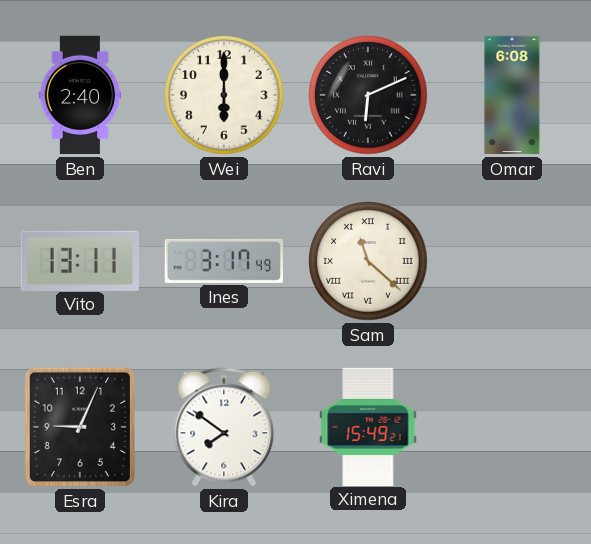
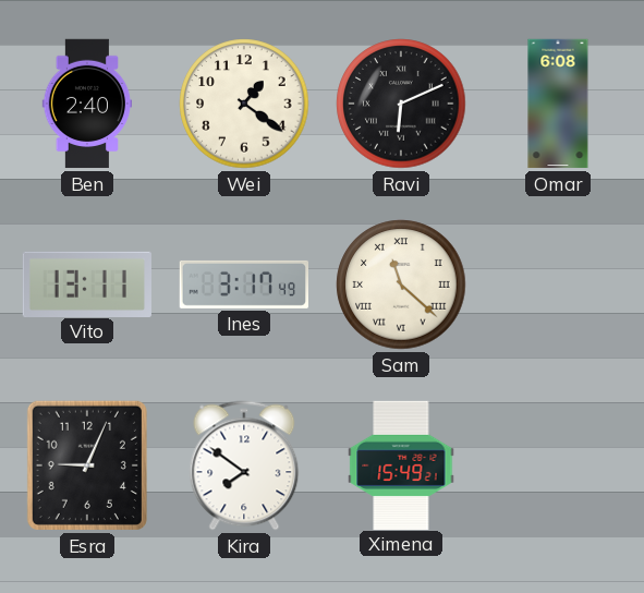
Wei: 6:00 -> 1:21 (244, 104)
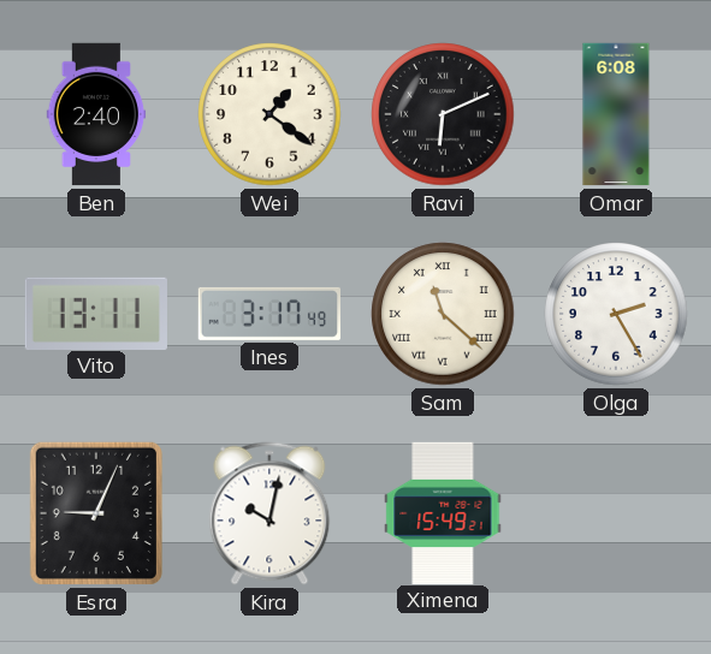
Olga: none -> 2:25 (616, 314)
Kira: 7:51 -> 10:02 (269, 513)
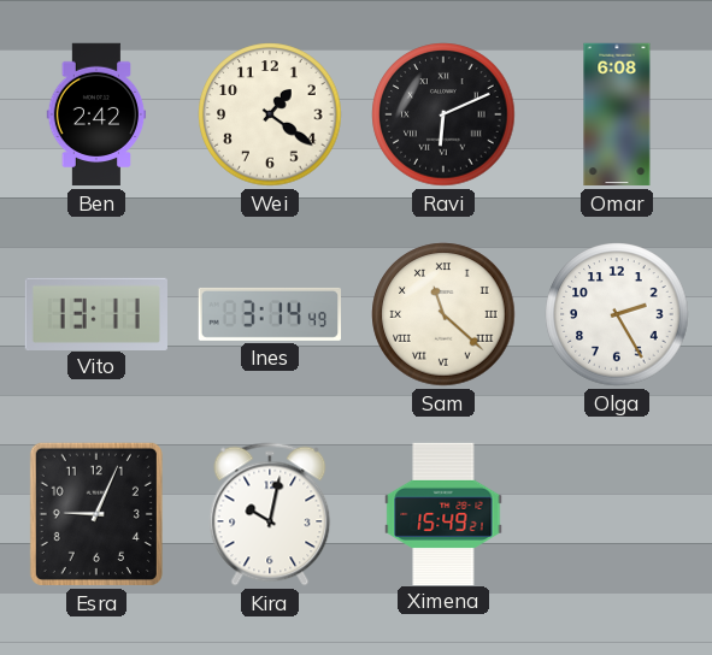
Ben: 2:40 -> 2:42 (96, 114)
Ines: 3:17 -> 3:14 (269, 314)
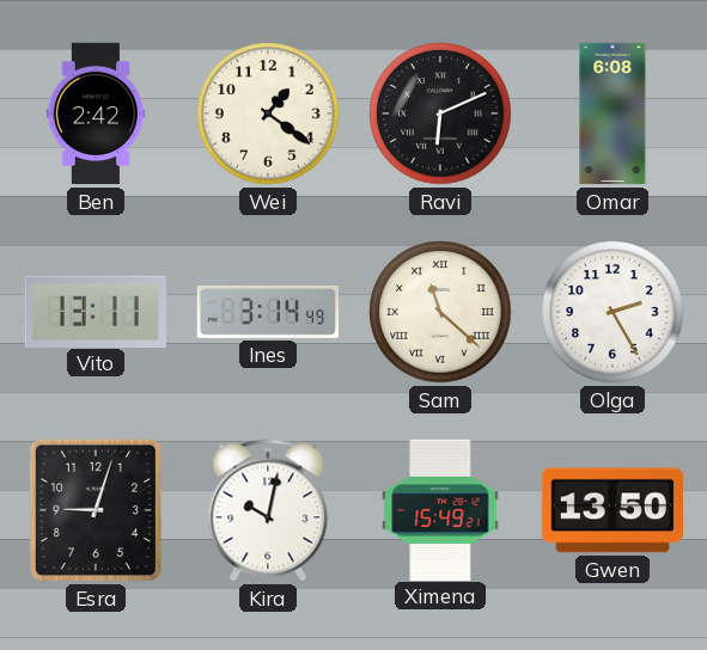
Esra: 9:04 -> 9:03 (96, 510)
Gwen: none -> 13:50 (612, 510)
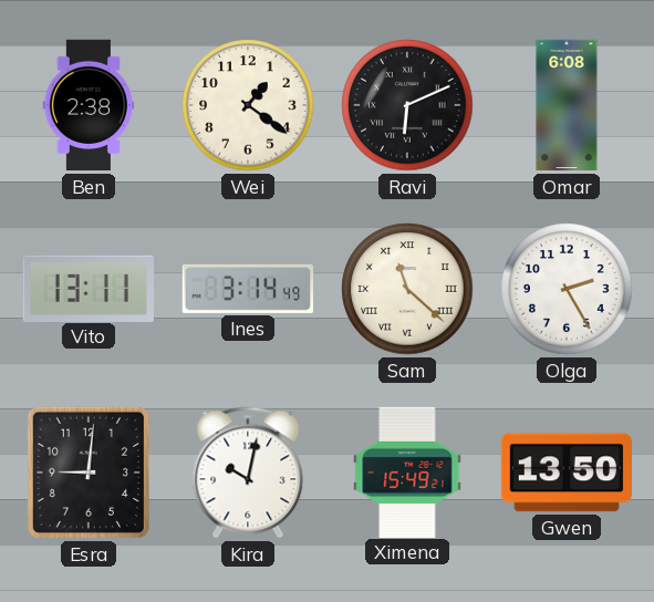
Ben: 2:42 -> 2:38 (89, 105)
Esra: 9:03 -> 9:01 (89, 473)
